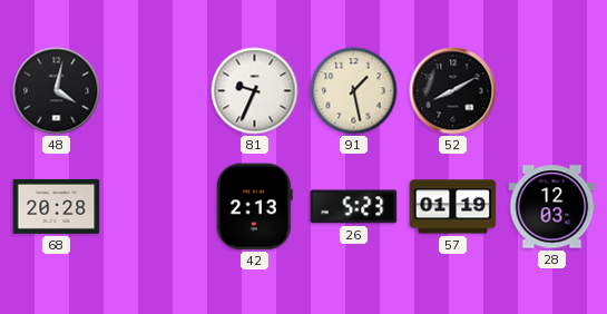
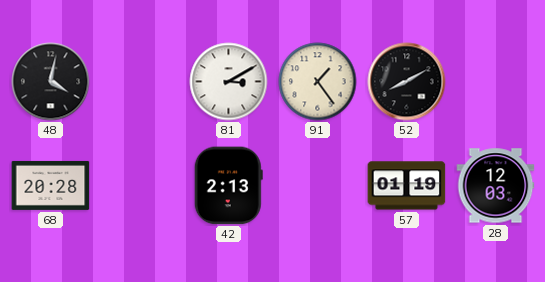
81: 9:34 -> 3:10 (229, 82)
91: 1:28 -> 1:24 (318, 82)
26: 5:23 -> none (354, 207)
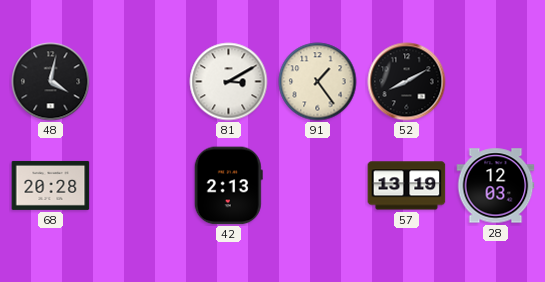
57: 01:19 -> 13:19 (407, 186)
